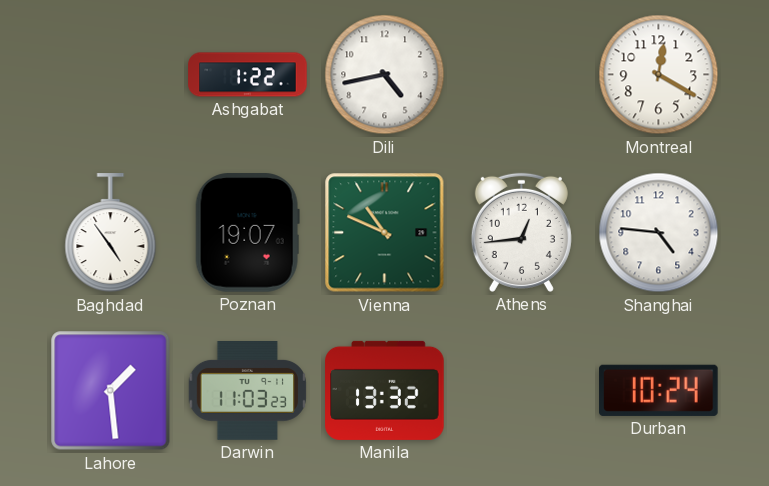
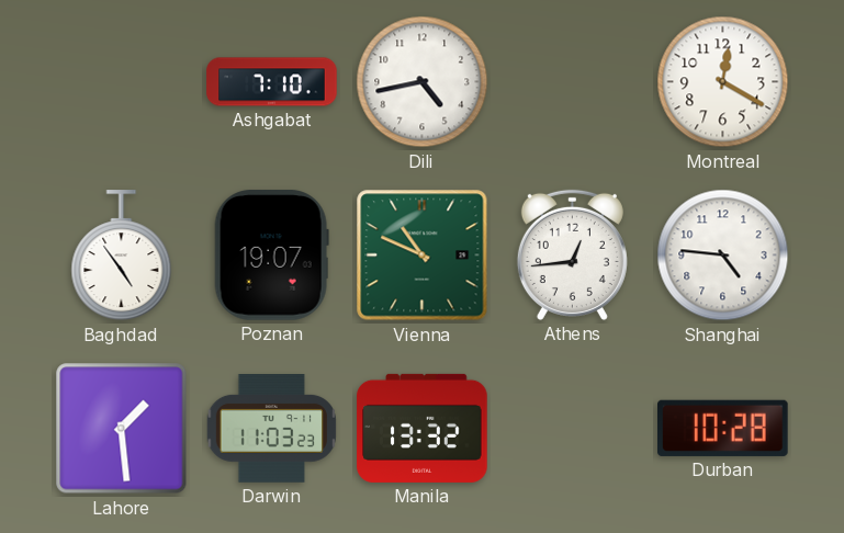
Ashgabat: 1:22 -> 7:10 (272, 82)
Durban: 10:24 -> 10:28 (723, 428)
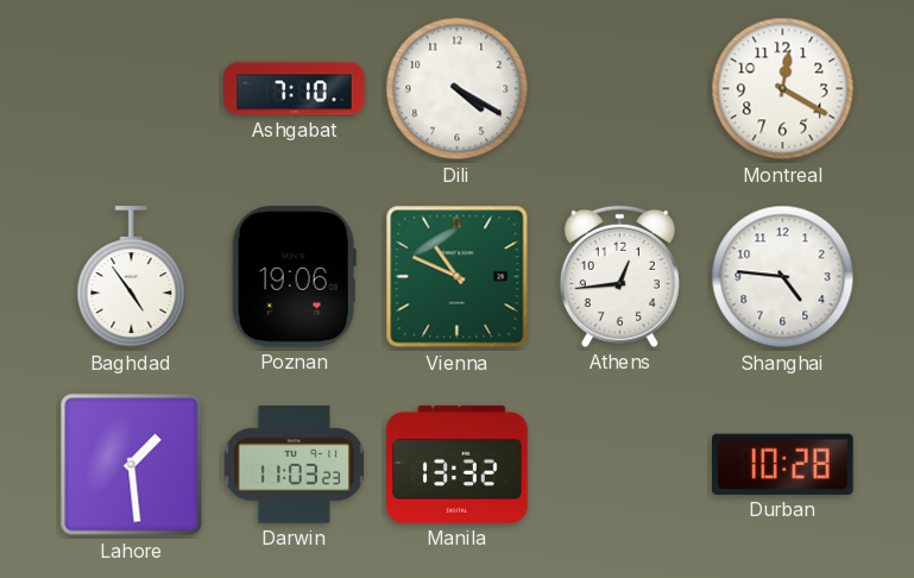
Dili: 4:43 -> 4:20 (458, 89)
Poznan: 19:07 -> 19:06 (294, 277)
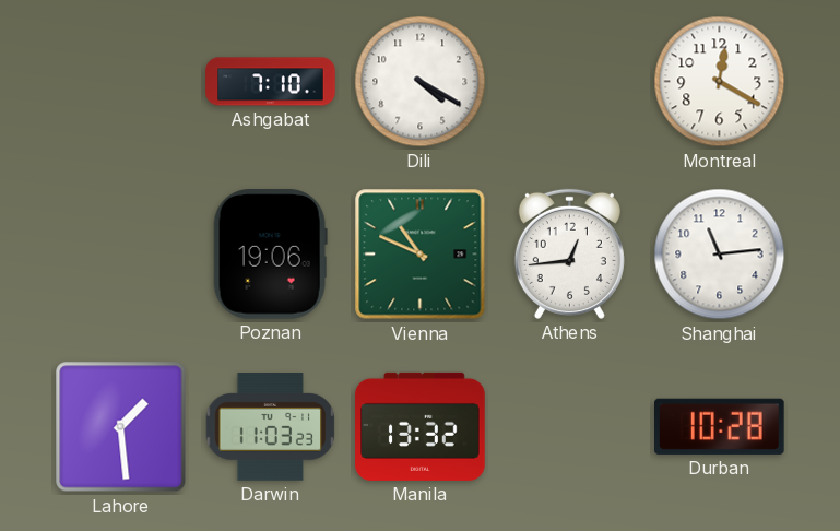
Baghdad: 4:54 -> none (132, 277)
Shanghai: 4:46 -> 11:14 (720, 255)
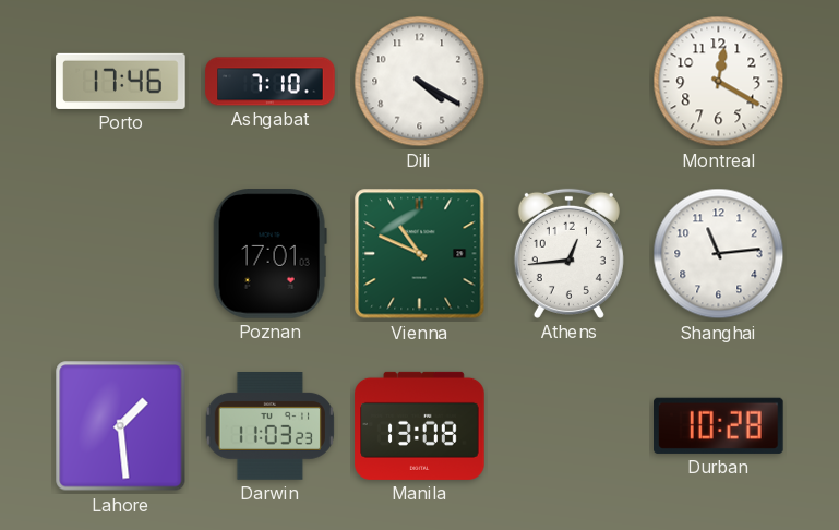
Porto: none -> 17:46 (121, 81)
Poznan: 19:06 -> 17:01 (269, 254)
Manila: 13:32 -> 13:08 (420, 425)
